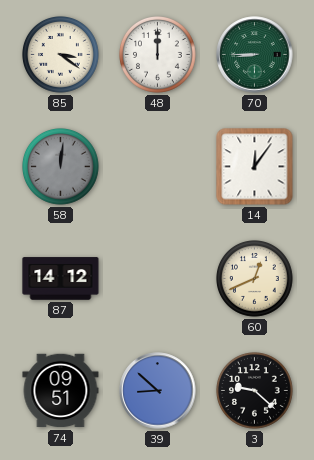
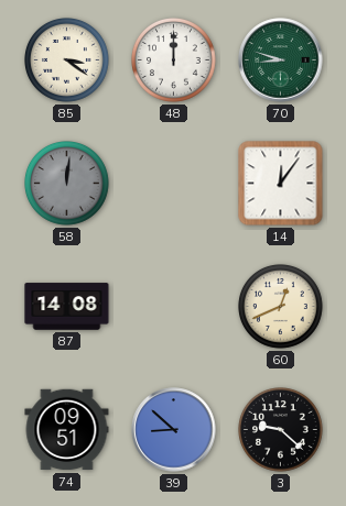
70: 8:45 -> 8:48 (281, 61)
87: 14:12 -> 14:08 (67, 307)
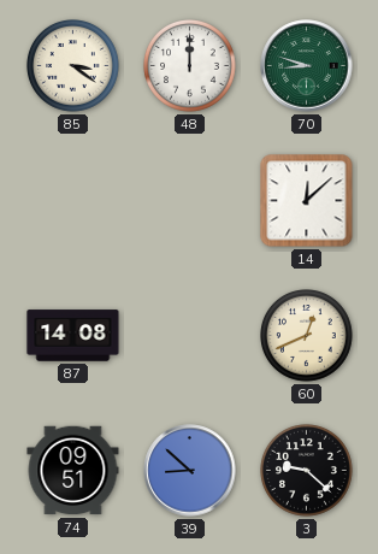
58: 12:01 -> none (67, 184)
14: 12:06 -> 12:08 (307, 201)
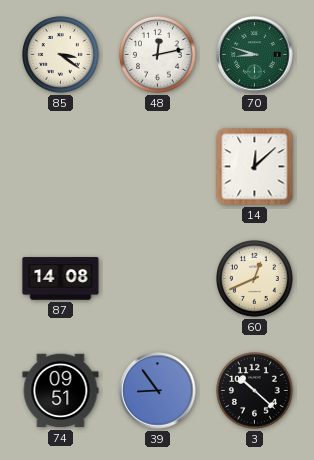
48: 12:00 -> 12:13 (158, 55)
39: 8:52 -> 8:54 (158, 391)
3: 9:22 -> 10:22 (255, 391)
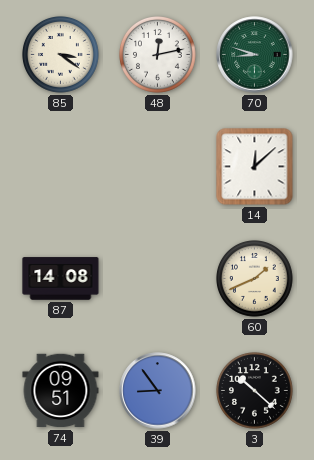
60: 12:41 -> 1:41 (255, 279)
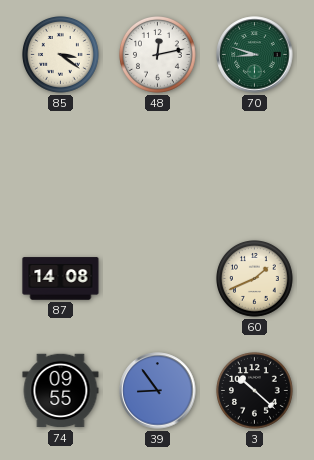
14: 12:08 -> none (255, 167)
74: 09:51 -> 09:55 (61, 391)
